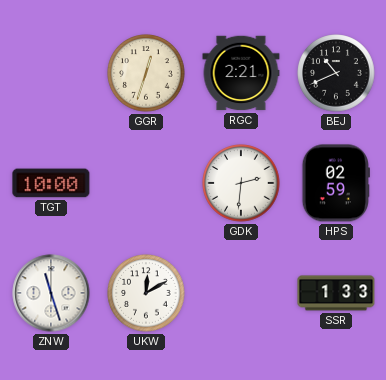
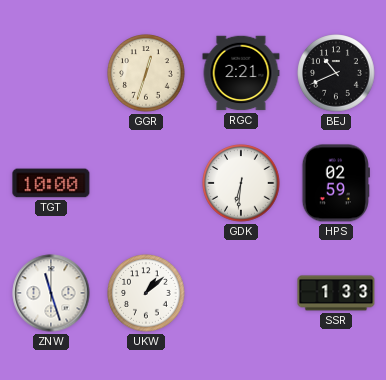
GDK: 2:31 -> 6:31 (241, 183)
UKW: 12:10 -> 1:08 (146, 293)
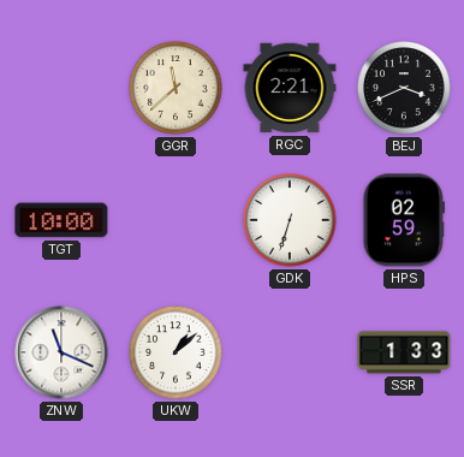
GGR: 12:33 -> 11:38 (176, 88)
BEJ: 10:41 -> 3:41 (404, 88)
GDK: 6:31 -> 6:33 (290, 220)
ZNW: 11:27 -> 11:19 (61, 352)
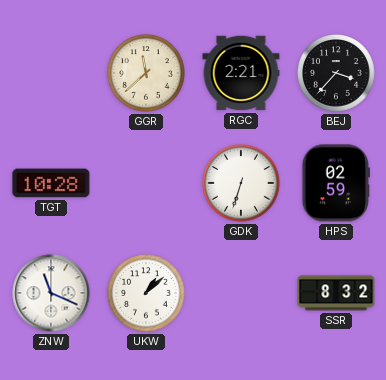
BEJ: 3:41 -> 3:37 (336, 73)
TGT: 10:00 -> 10:28 (51, 183)
SSR: 1:33 -> 8:32 (336, 293)
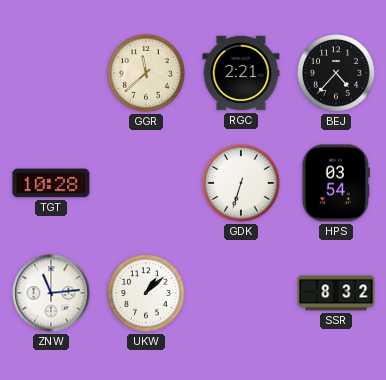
BEJ: 3:37 -> 4:37 (336, 73)
HPS: 02:59 -> 03:54 (336, 183)
ZNW: 11:19 -> 11:14 (51, 293)
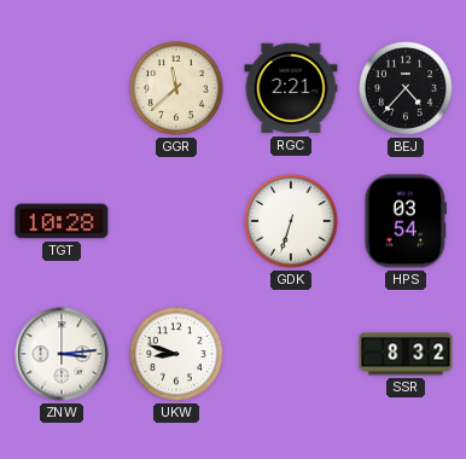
ZNW: 11:14 -> 3:14 (62, 354)
UKW: 1:08 -> 8:48 (176, 354)
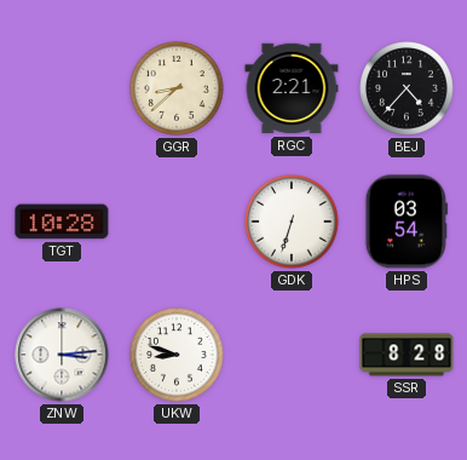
GGR: 11:38 -> 8:38 (177, 88)
SSR: 8:32 -> 8:28 (407, 355)
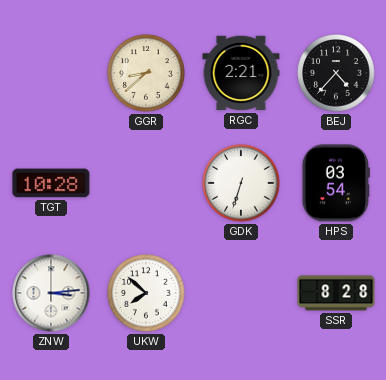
UKW: 8:48 -> 7:52 (146, 293)
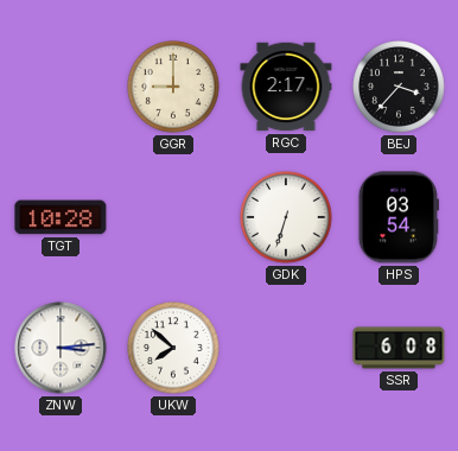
GGR: 8:38 -> 9:00 (173, 87)
RGC: 2:21 -> 2:17 (286, 87)
BEJ: 4:37 -> 3:37 (399, 87)
SSR: 8:28 -> 6:08 (399, 348)
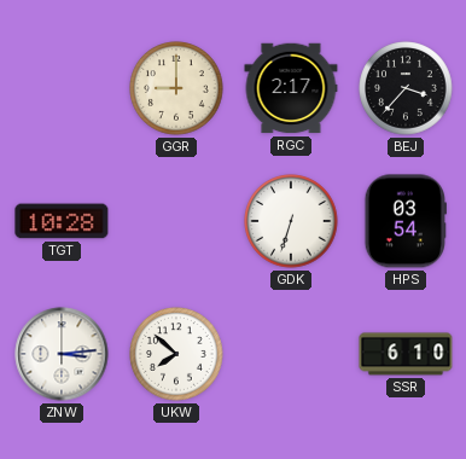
SSR: 6:08 -> 6:10 (406, 354)
